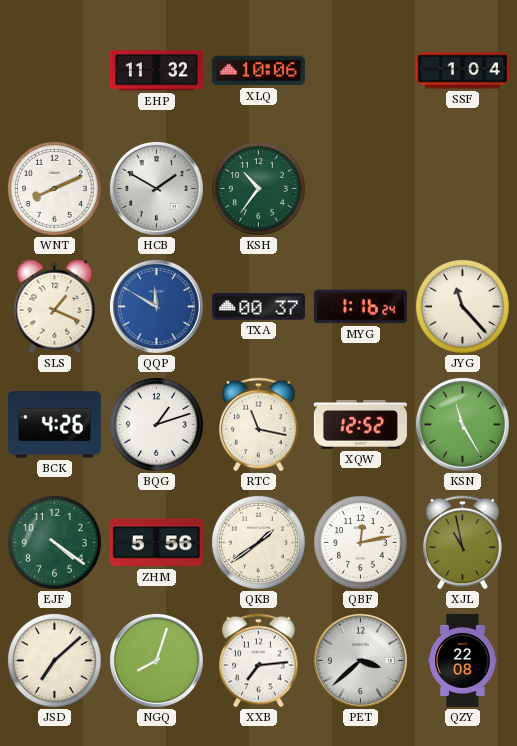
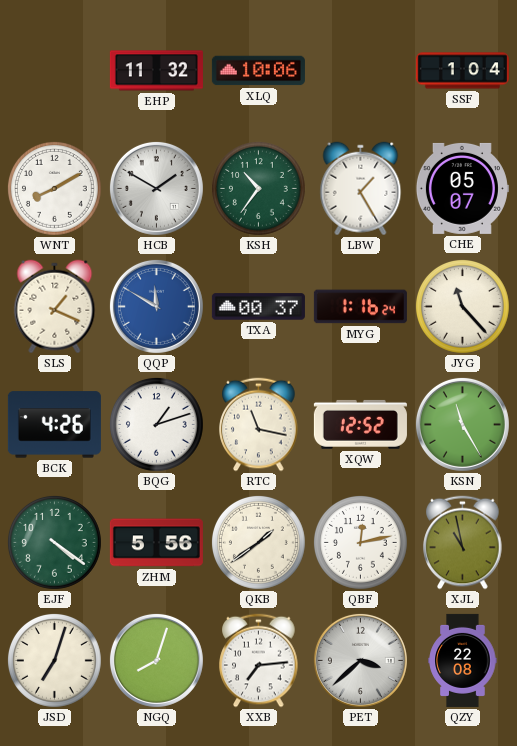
WNT: 8:11 -> 8:10 (54, 188)
LBW: none -> 1:25 (361, 189)
CHE: none -> 05:07 (462, 188)
JSD: 7:08 -> 7:03 (54, 660)
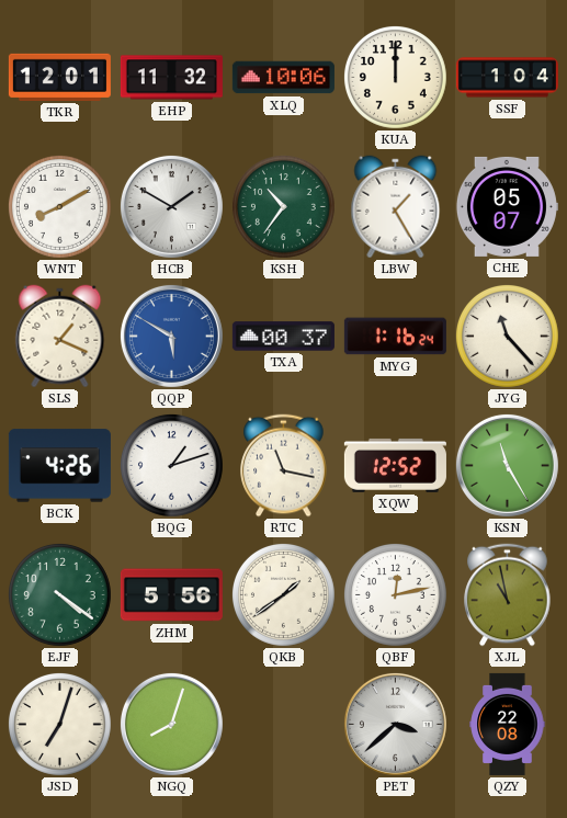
TKR: none -> 12:01 (59, 77)
KUA: none -> 12:00 (395, 77)
QQP: 11:50 -> 5:50 (171, 336)
XXB: 7:14 -> none (259, 661)
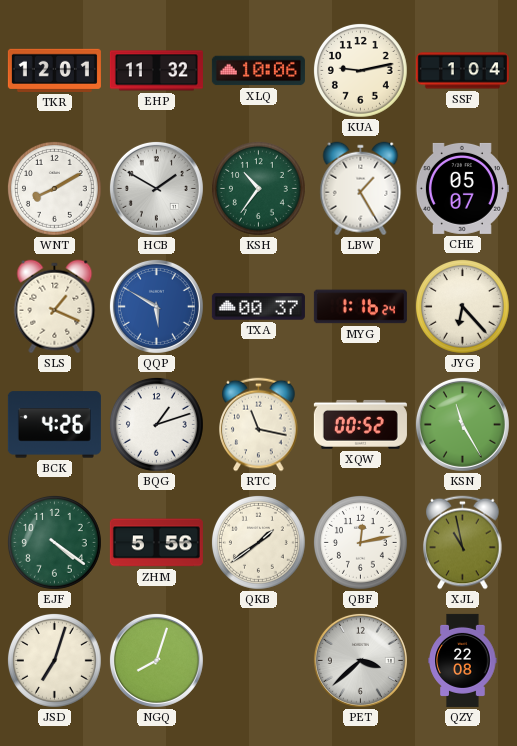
KUA: 12:00 -> 9:13 (360, 70)
JYG: 11:23 -> 6:23 (462, 306)
XQW: 12:52 -> 00:52 (360, 424)
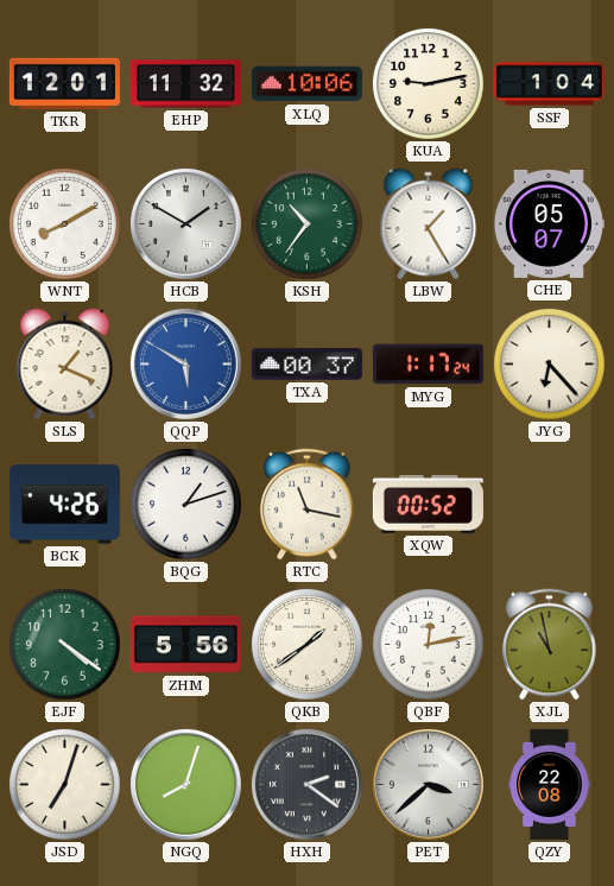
MYG: 1:16 -> 1:17 (428, 365)
KSN: 11:25 -> none (462, 424)
HXH: none -> 2:21 (306, 784)
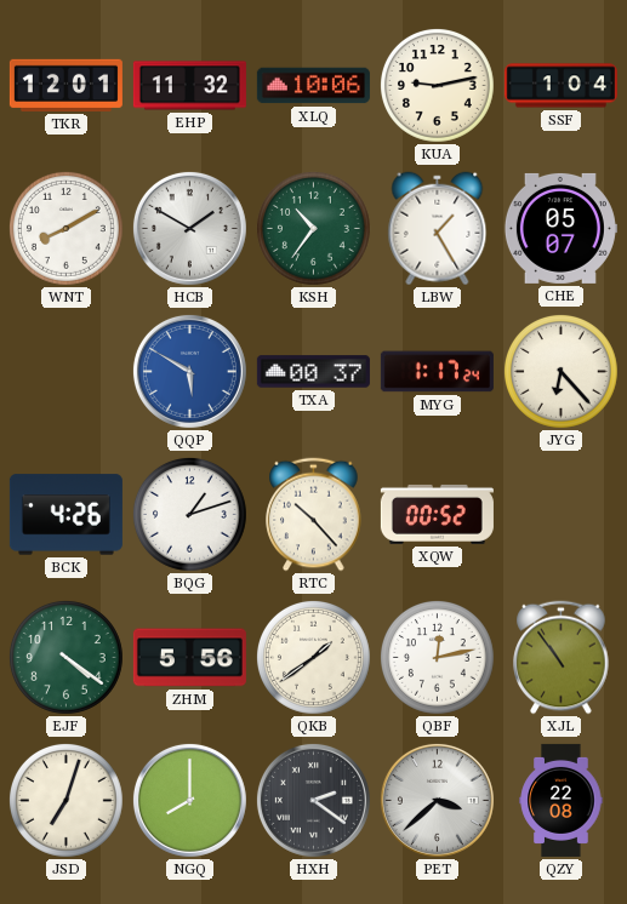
SLS: 1:19 -> none (65, 365)
RTC: 11:17 -> 10:23 (314, 515)
XJL: 10:58 -> 10:54 (562, 658)
NGQ: 8:03 -> 8:00 (189, 800)
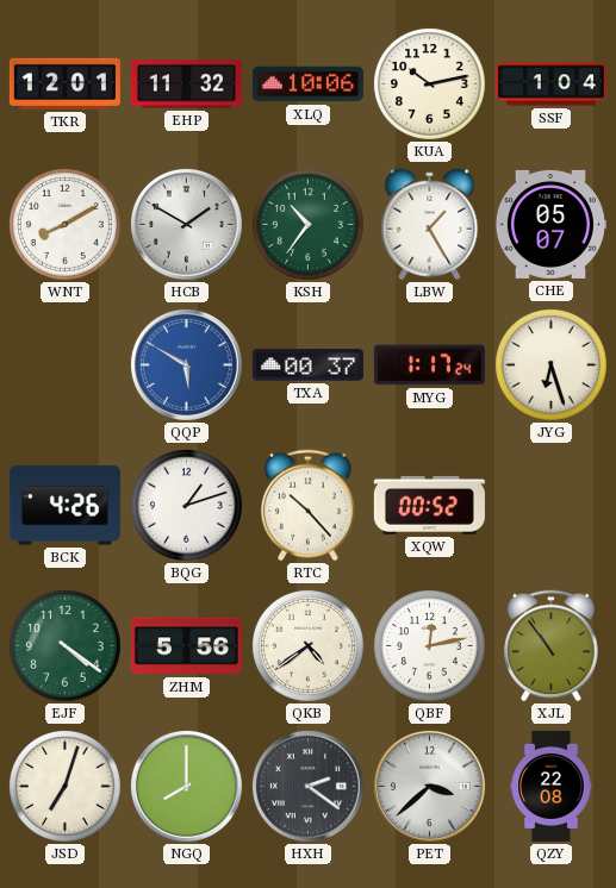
KUA: 9:13 -> 10:13 (429, 83)
JYG: 6:23 -> 6:27 (550, 364)
QKB: 1:39 -> 4:39 (307, 645)
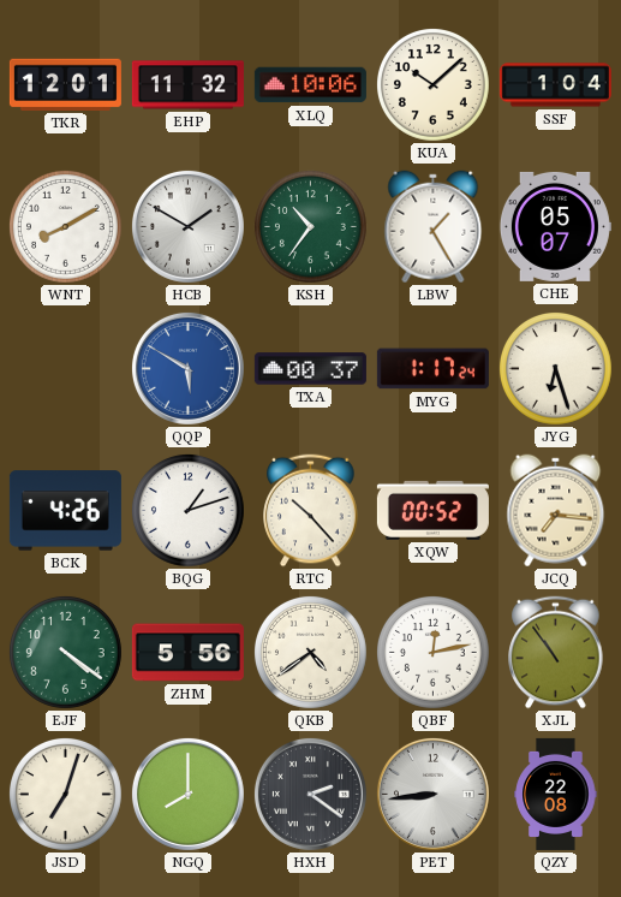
KUA: 10:13 -> 10:08 (432, 84)
JCQ: none -> 7:16 (556, 511)
PET: 3:38 -> 8:44 (432, 794)
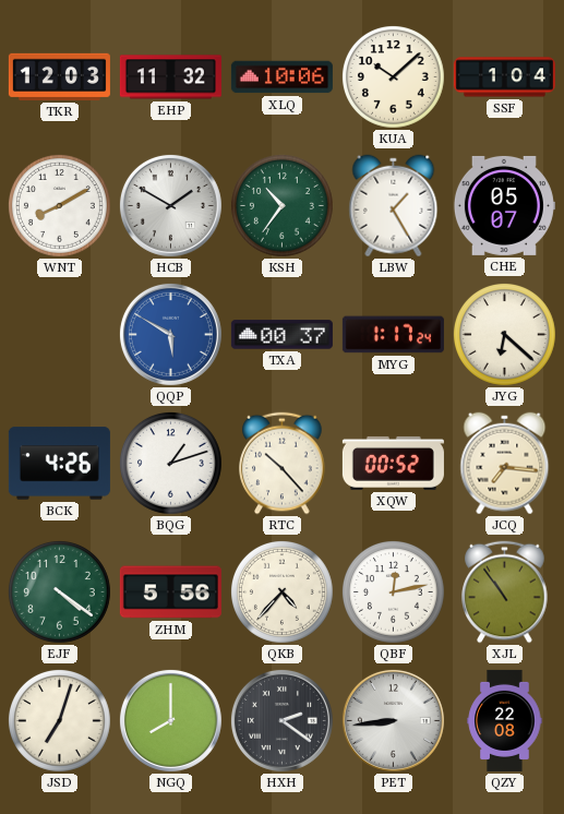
TKR: 12:01 -> 12:03 (59, 76)
JYG: 6:27 -> 6:22 (504, 334)
QKB: 4:39 -> 4:37 (281, 591)
